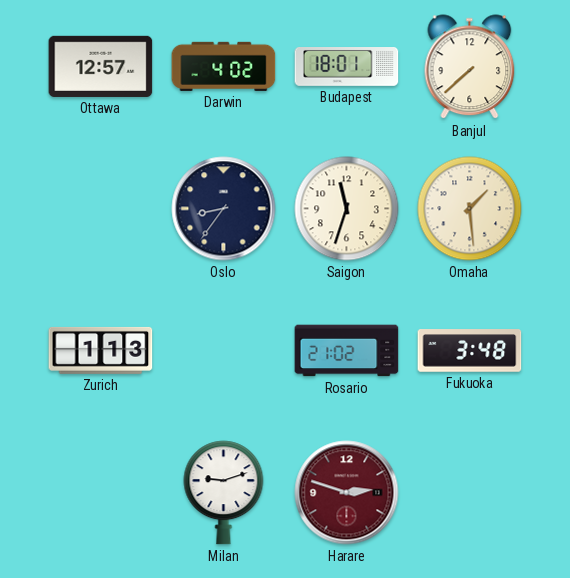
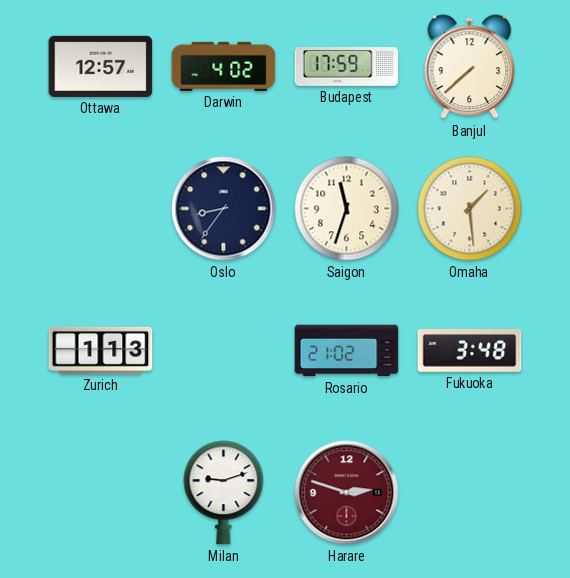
Budapest: 18:01 -> 17:59 (347, 67)
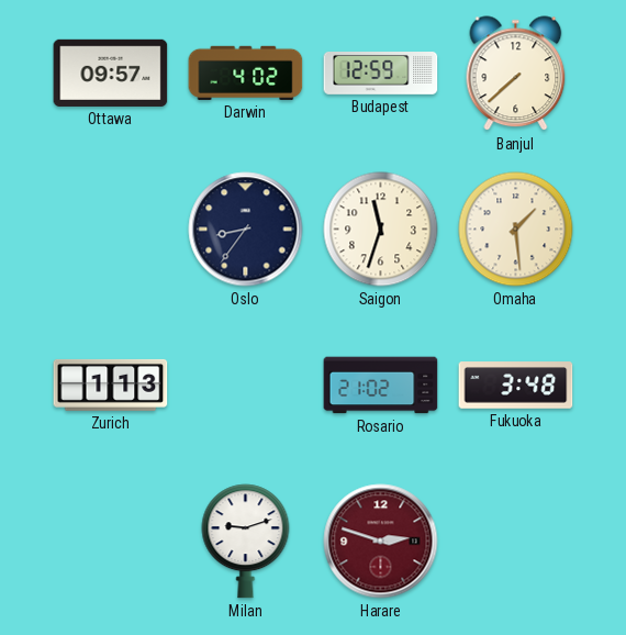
Ottawa: 12:57 -> 09:57 (111, 73)
Budapest: 17:59 -> 12:59 (381, 74)
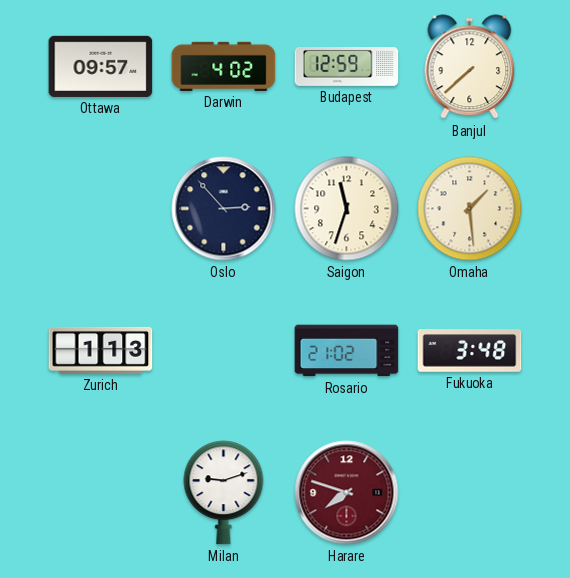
Oslo: 8:36 -> 2:53 (224, 209)
Harare: 2:48 -> 7:48 (347, 493)
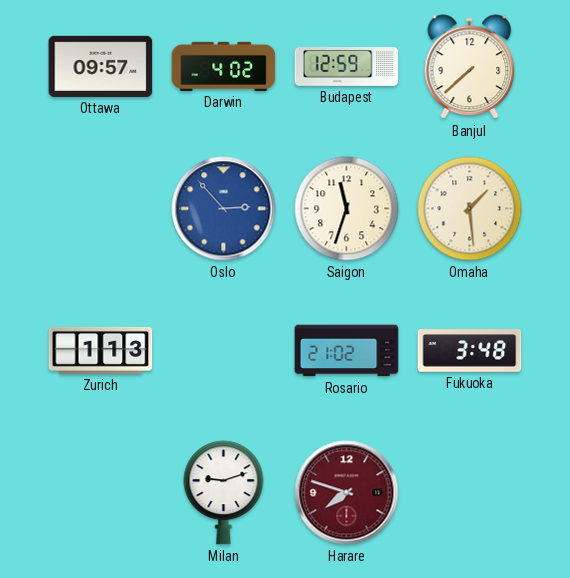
Oslo dial: navy -> blue (224, 209)
